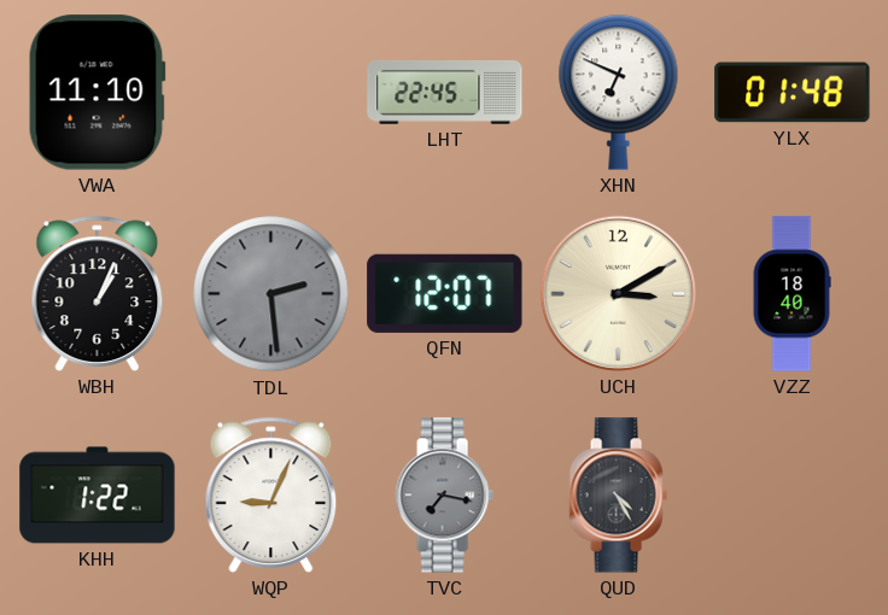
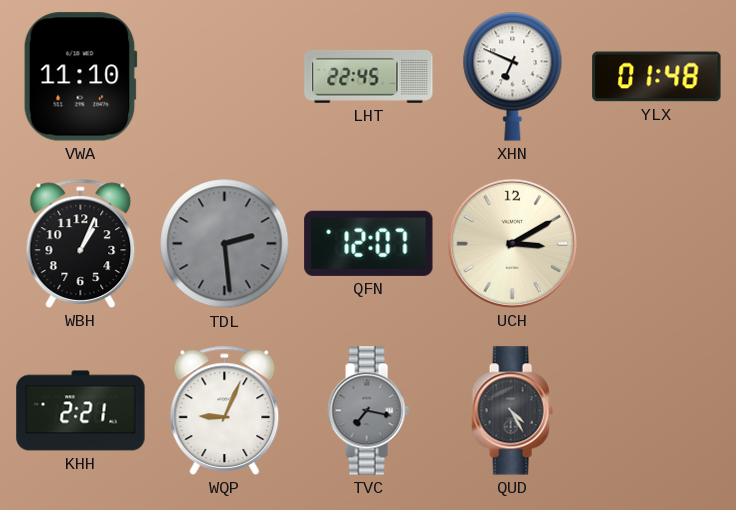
VZZ: 18:40 -> none (791, 294)
KHH: 1:22 -> 2:21 (81, 411)
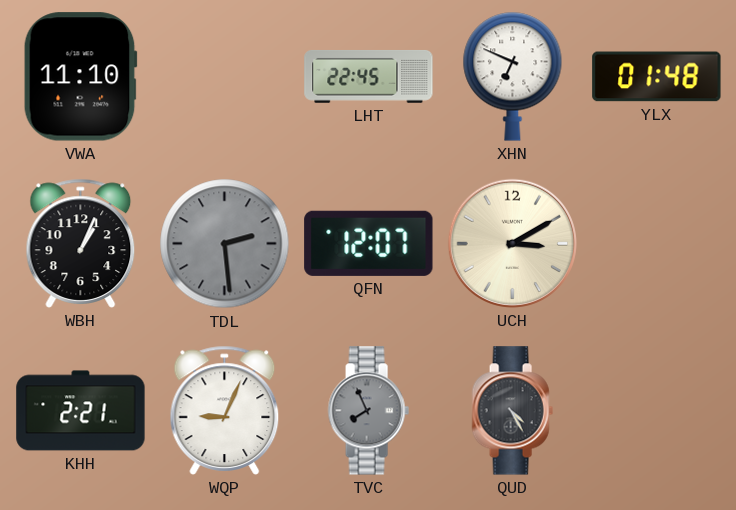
TVC: 7:17 -> 7:56 (368, 411)
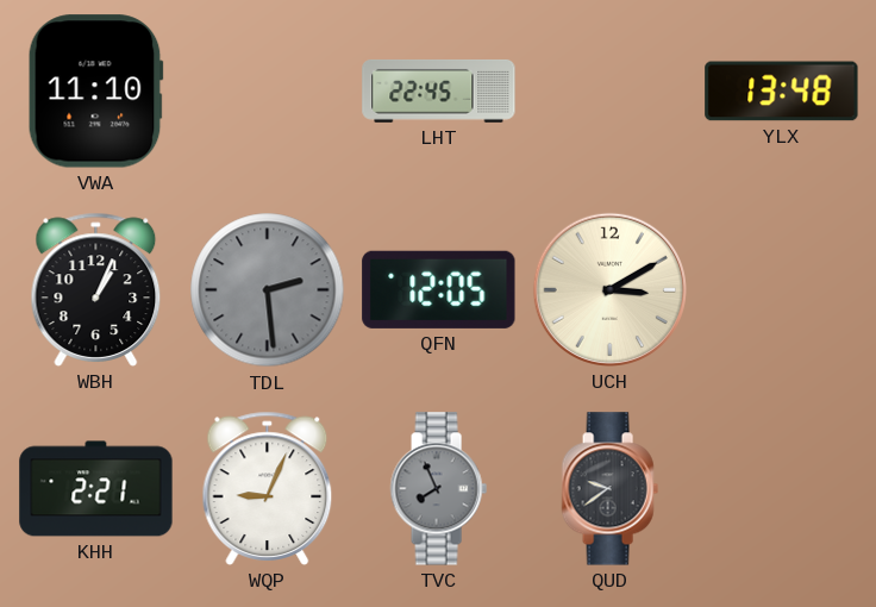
XHN: 6:49 -> none (513, 76)
YLX: 01:48 -> 13:48 (782, 92)
QFN: 12:07 -> 12:05 (439, 289)
QUD: 4:25 -> 9:39 (609, 489)
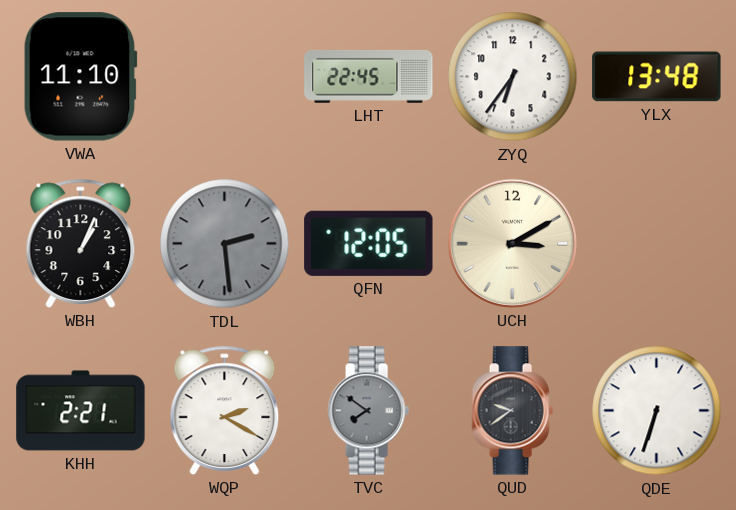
ZYQ: none -> 6:36 (513, 77)
WQP: 9:04 -> 2:20 (225, 410)
TVC: 7:56 -> 7:51 (368, 411)
QDE: none -> 6:33 (657, 411)
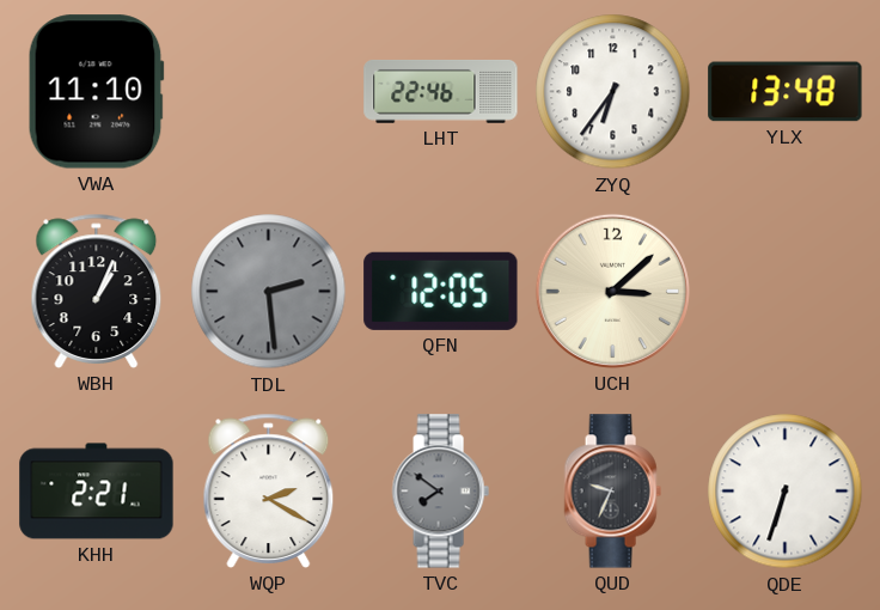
LHT: 22:45 -> 22:46 (441, 92)
UCH: 3:10 -> 3:08 (612, 291)
QUD: 9:39 -> 9:34 (612, 492)
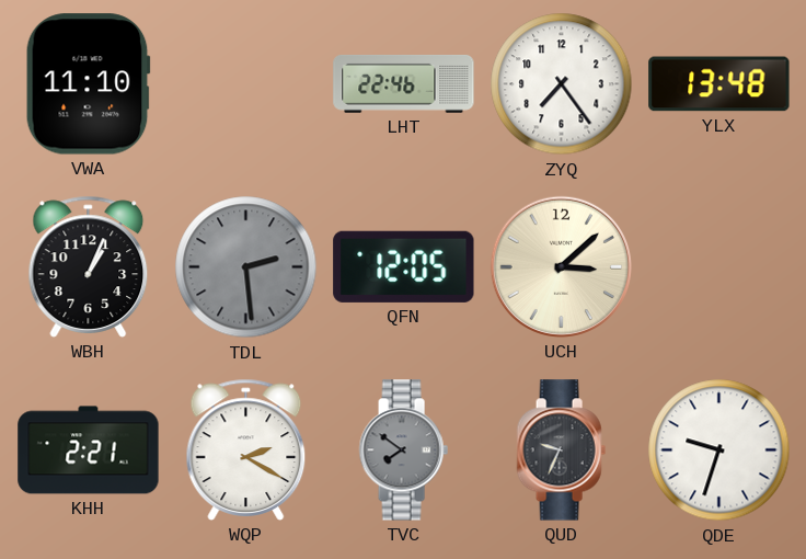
ZYQ: 6:36 -> 7:24 (562, 84)
QDE: 6:33 -> 9:33 (719, 450)
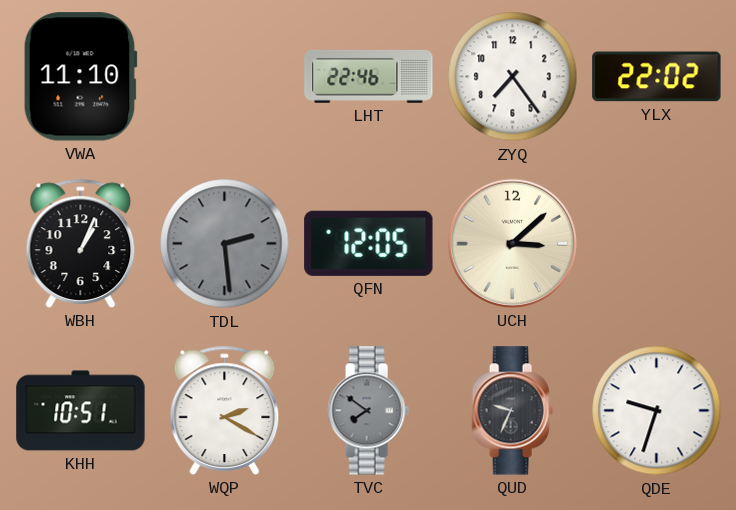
YLX: 13:48 -> 22:02 (657, 77)
KHH: 2:21 -> 10:51 (81, 411)
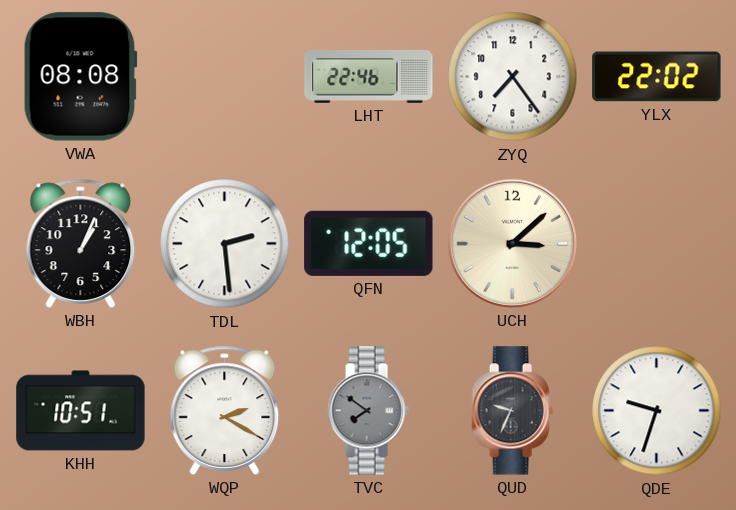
VWA: 11:10 -> 08:08 (80, 77)
TDL dial: grey -> white (225, 244)
